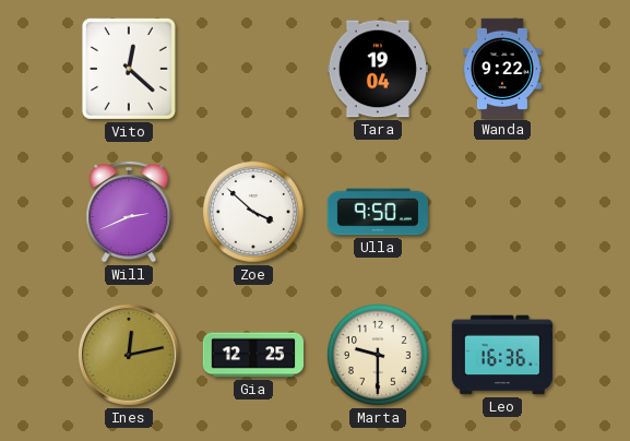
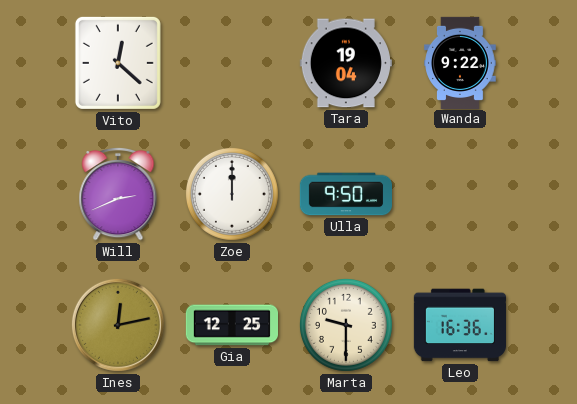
Zoe: 3:52 -> 12:00 (232, 194)
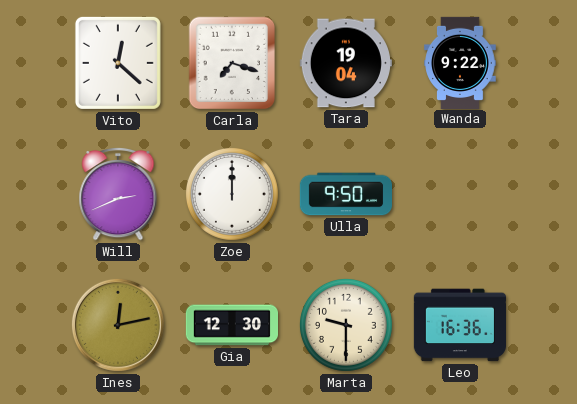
Carla: none -> 7:18 (232, 63)
Gia: 12:25 -> 12:30 (231, 325)
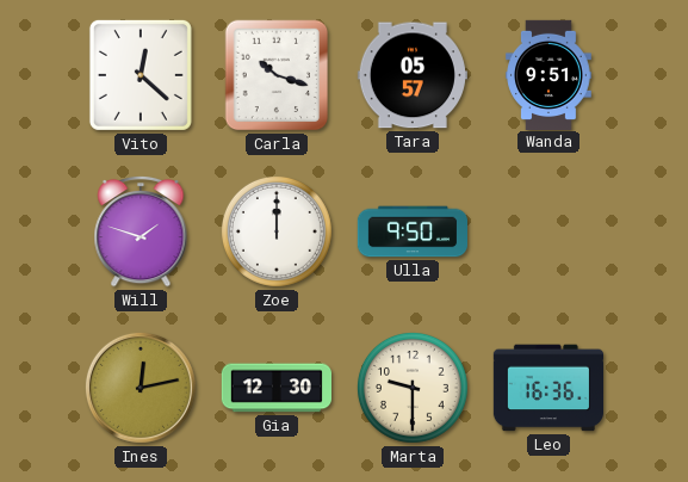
Carla: 7:18 -> 10:18 (277, 75)
Tara: 19:04 -> 05:57 (413, 75)
Wanda: 9:22 -> 9:51 (548, 74)
Will: 2:41 -> 1:48 (141, 231)
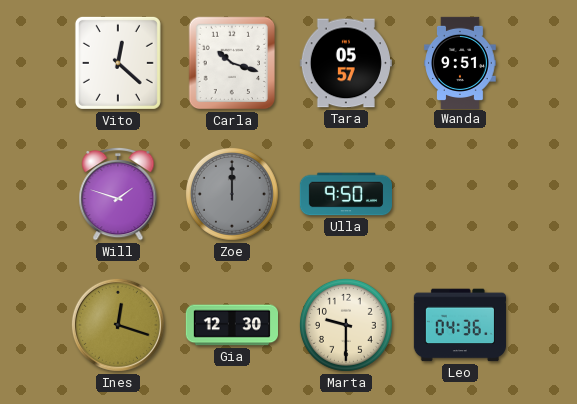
Zoe dial: white -> grey (232, 194)
Ines: 12:13 -> 12:18 (118, 325)
Leo: 16:36 -> 04:36 (459, 325)
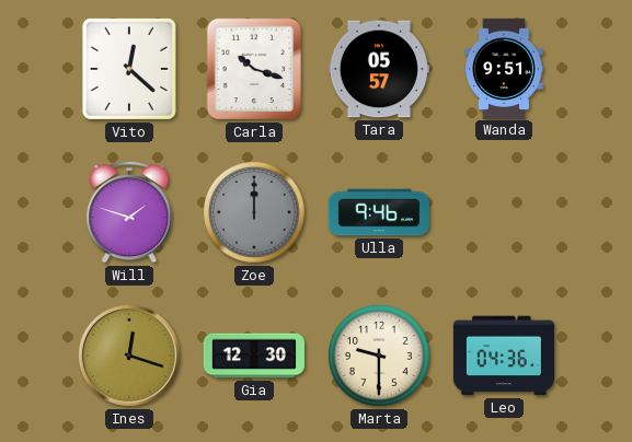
Ulla: 9:50 -> 9:46 (378, 212)
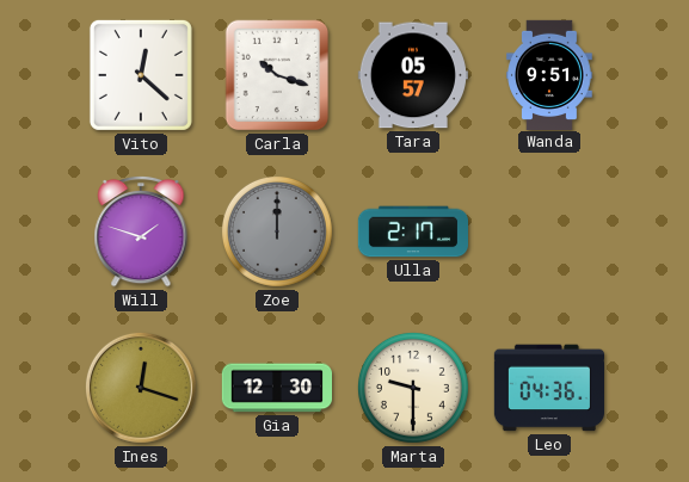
Ulla: 9:46 -> 2:17 (412, 231)
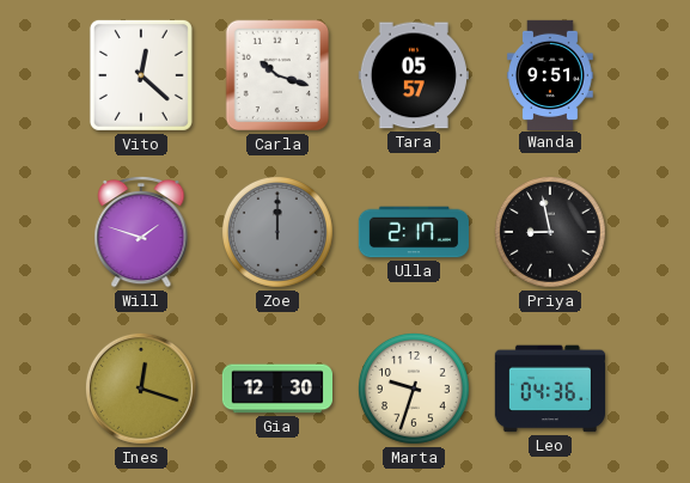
Priya: none -> 8:58 (550, 232)
Marta: 9:30 -> 9:33 (414, 389)
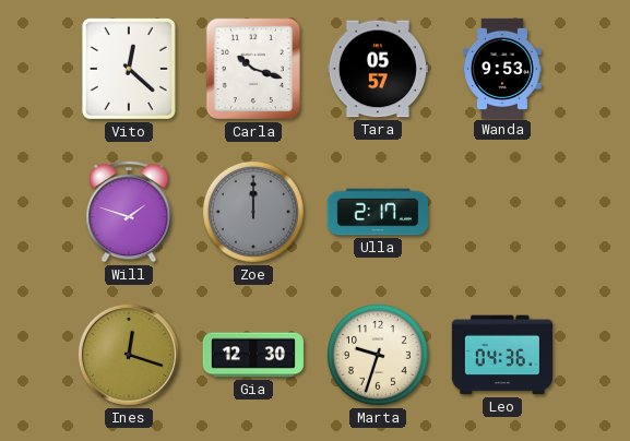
Wanda: 9:51 -> 9:53 (502, 68)
Priya: 8:58 -> none (550, 232)
